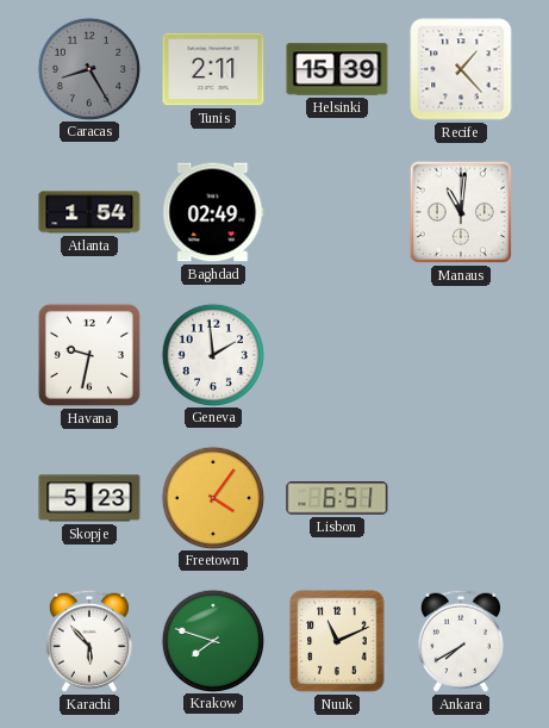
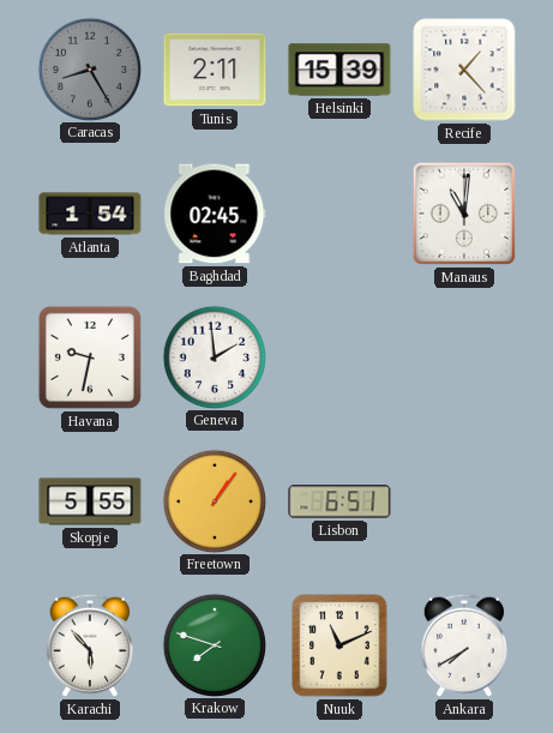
Baghdad: 02:49 -> 02:45 (215, 214)
Skopje: 5:23 -> 5:55 (90, 501)
Freetown: 4:06 -> 1:06 (214, 500)
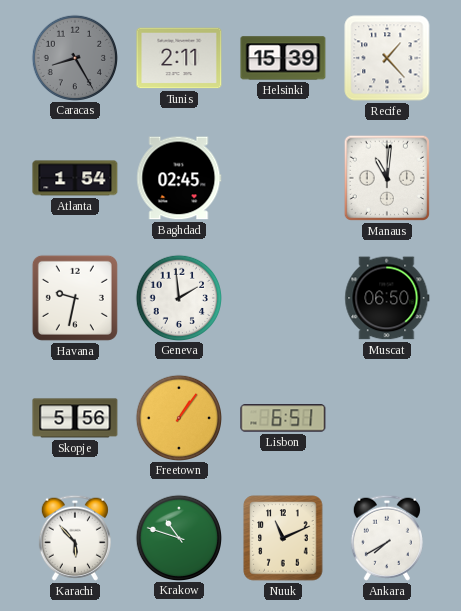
Muscat: none -> 06:50 (387, 298)
Skopje: 5:55 -> 5:56 (75, 418)
Krakow: 7:48 -> 10:48 (178, 537)
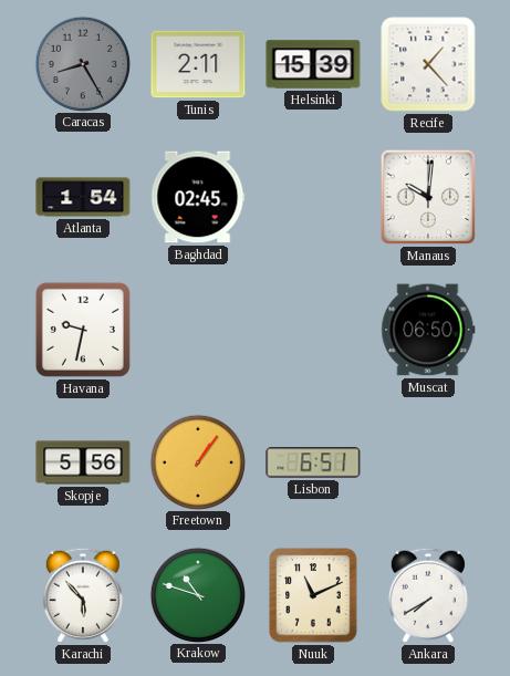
Manaus: 11:01 -> 10:01 (428, 197)
Geneva: 1:59 -> none (178, 297)
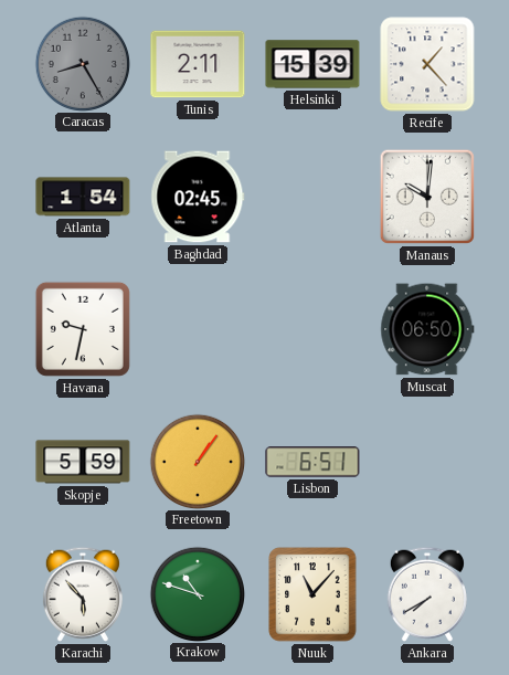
Skopje: 5:56 -> 5:59 (83, 462)
Nuuk: 11:11 -> 11:07 (312, 594)
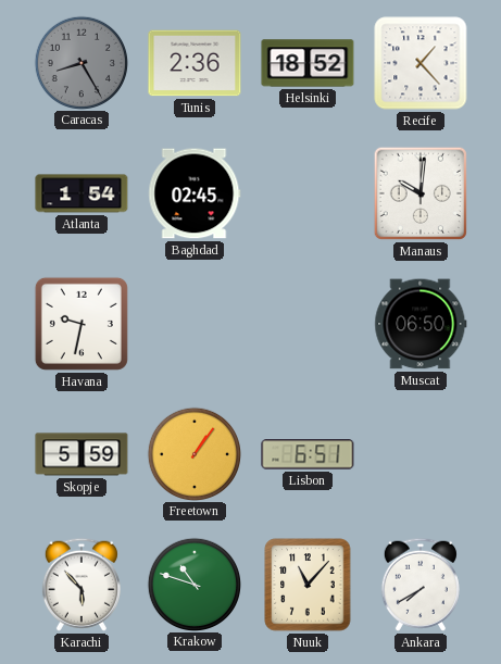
Tunis: 2:11 -> 2:36 (195, 63)
Helsinki: 15:39 -> 18:52 (308, 63)
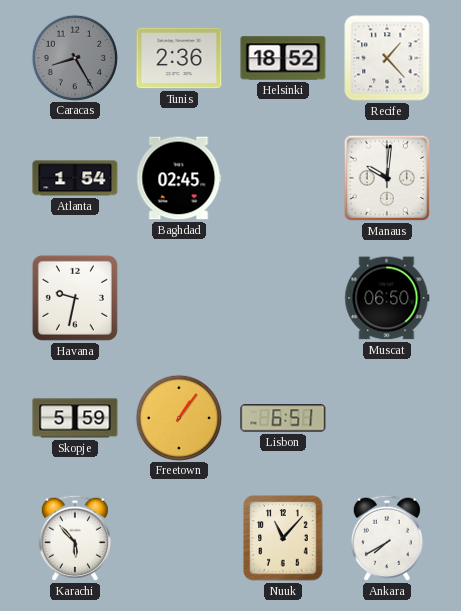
Krakow: 10:48 -> none (193, 584)
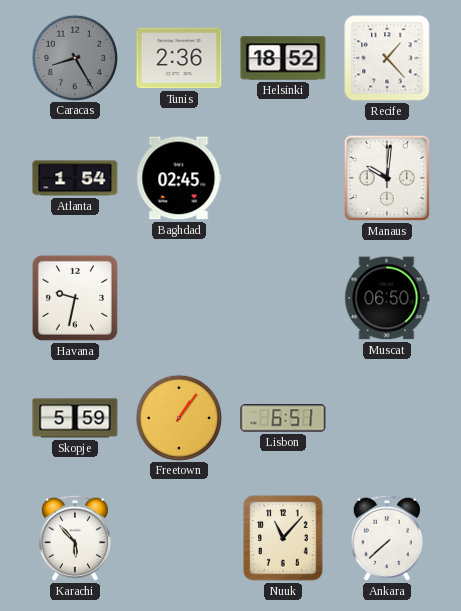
Ankara: 7:40 -> 7:38 (387, 538)
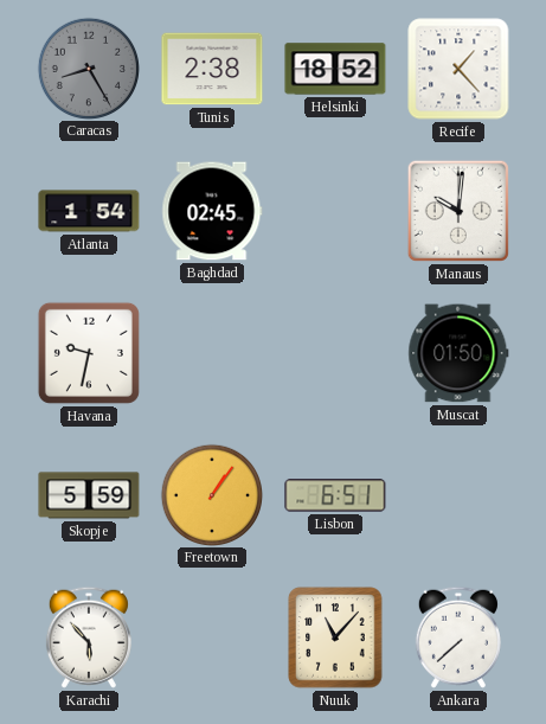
Tunis: 2:36 -> 2:38 (212, 69)
Muscat: 06:50 -> 01:50 (458, 353)
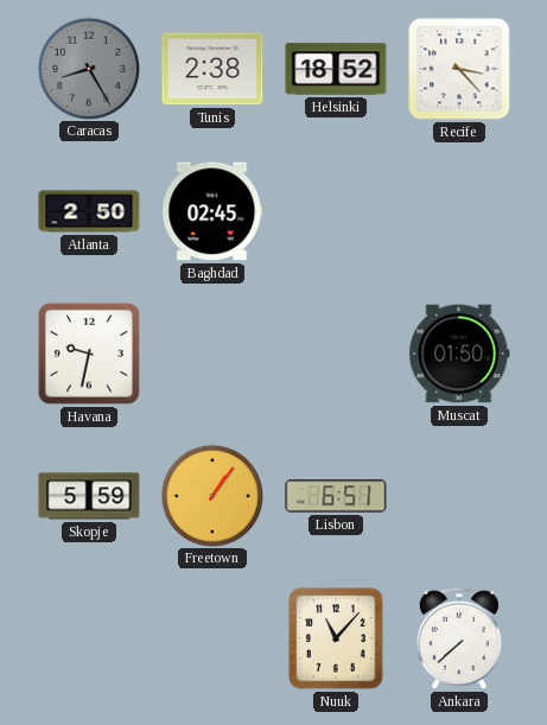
Recife: 1:23 -> 3:23 (459, 69)
Atlanta: 1:54 -> 2:50 (89, 211)
Manaus: 10:01 -> none (458, 211)
Karachi: 5:53 -> none (89, 637)
